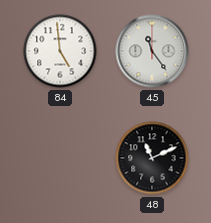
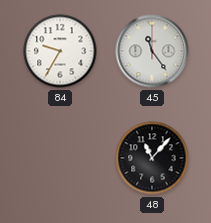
84: 4:59 -> 9:35 (60, 51)
48: 11:11 -> 11:07 (152, 158)
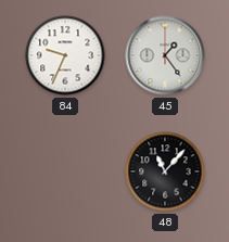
84: 9:35 -> 9:34 (65, 55)
45: 11:24 -> 1:24 (165, 55)
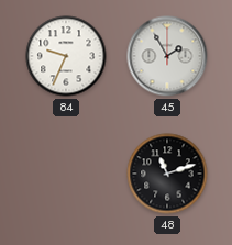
45: 1:24 -> 1:55 (167, 56)
48: 11:07 -> 11:12 (167, 174)
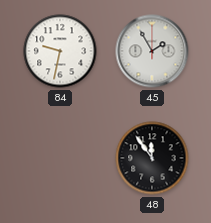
84: 9:34 -> 9:32 (60, 51)
48: 11:12 -> 11:54 (152, 158)
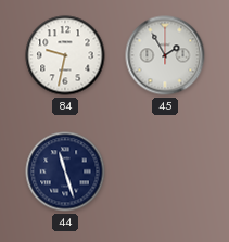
44: none -> 11:27 (65, 171)
48: 11:54 -> none (152, 158)
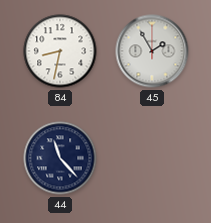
84: 9:32 -> 8:32 (60, 51)
44: 11:27 -> 11:23 (60, 158)
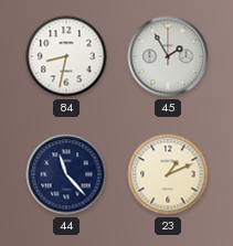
23: none -> 1:11 (168, 174)
